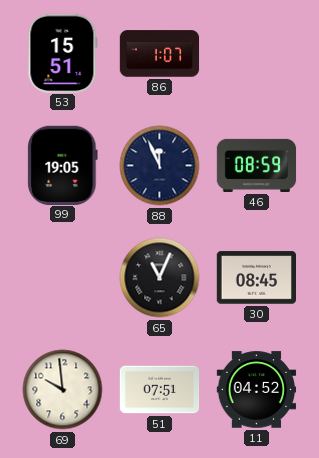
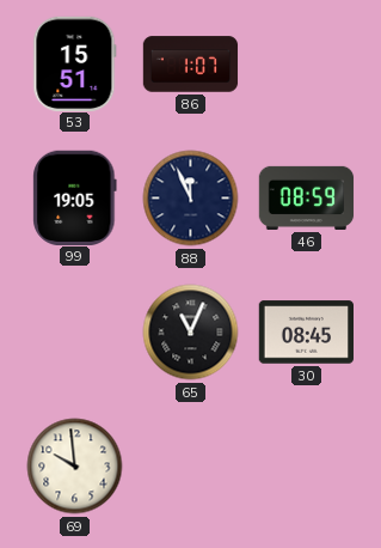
51: 07:51 -> none (160, 390)
11: 04:52 -> none (257, 390)
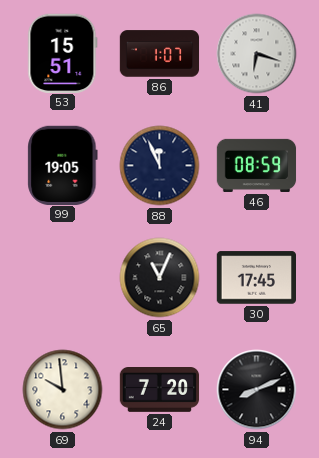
41: none -> 6:18 (257, 54)
30: 08:45 -> 17:45 (256, 278)
24: none -> 7:20 (160, 390)
94: none -> 8:11 (257, 390)
